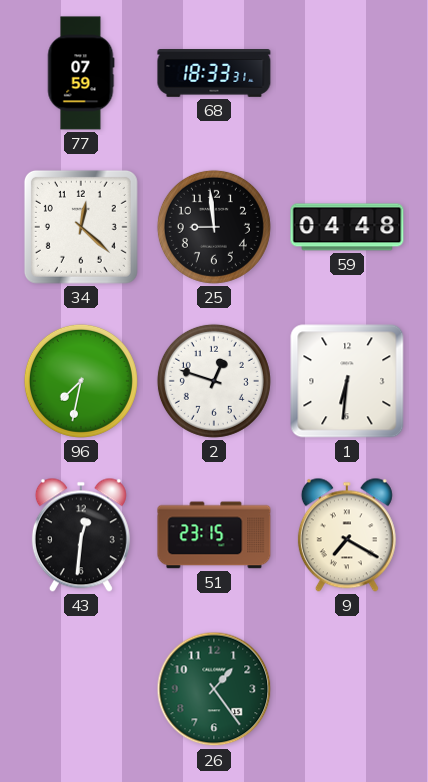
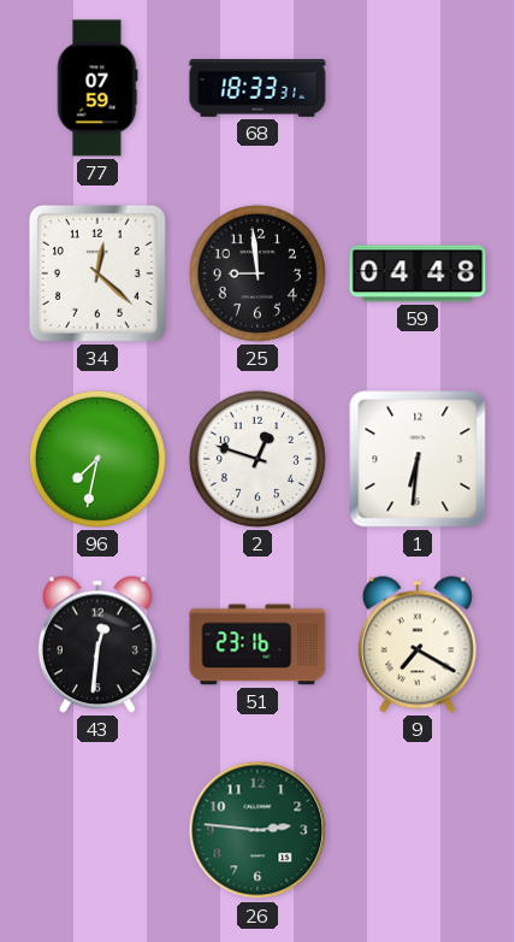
51: 23:15 -> 23:16 (257, 644)
26: 1:24 -> 2:46 (257, 830)
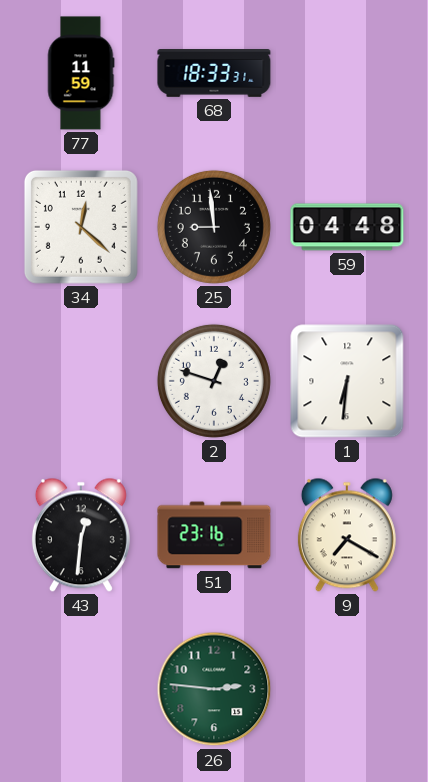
77: 07:59 -> 11:59 (81, 73)
96: 7:32 -> none (97, 459)
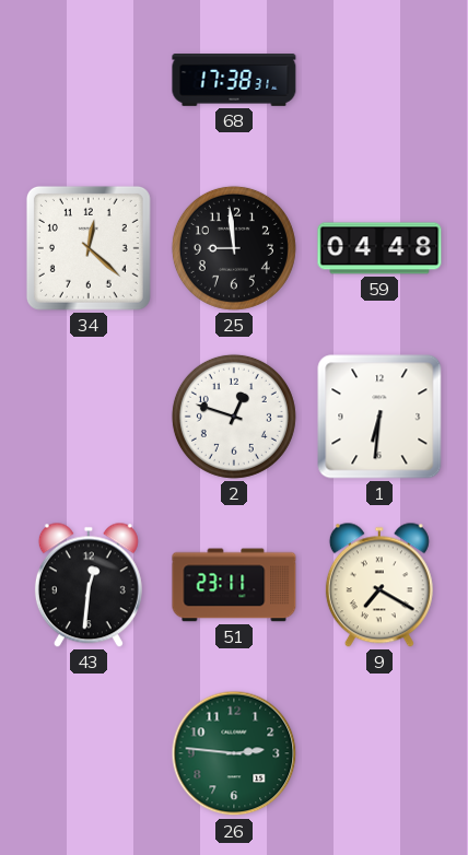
77: 11:59 -> none (81, 73)
68: 18:33 -> 17:38 (234, 80)
51: 23:16 -> 23:11 (234, 585)
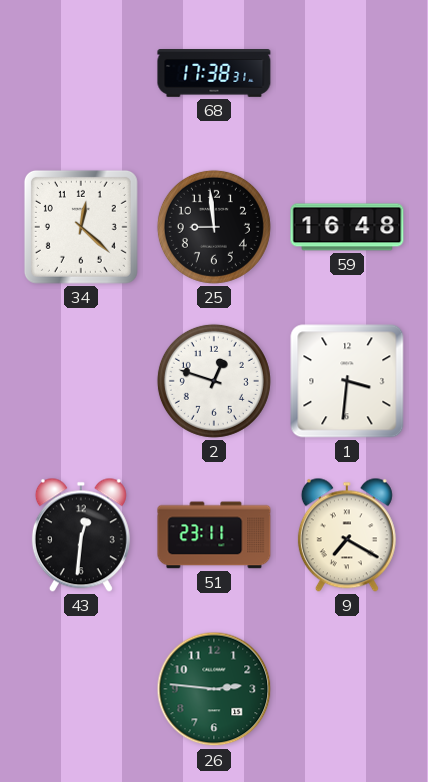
59: 04:48 -> 16:48 (347, 227)
1: 6:31 -> 3:31 (347, 381)
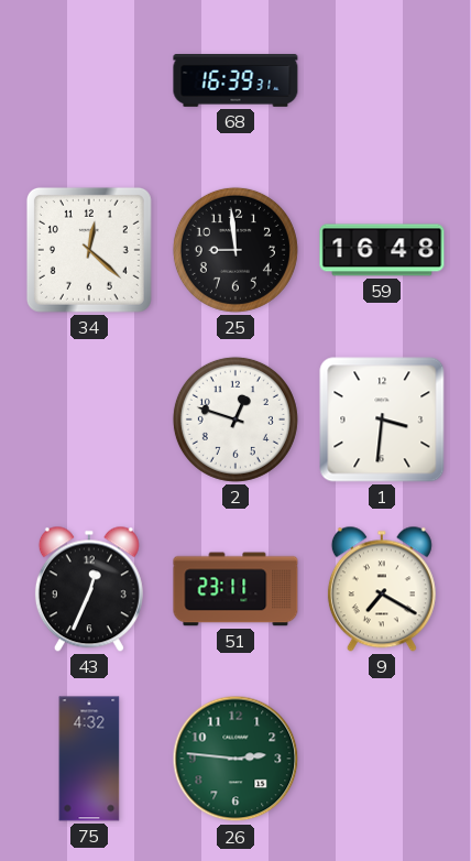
68: 17:38 -> 16:39 (235, 80)
43: 12:31 -> 12:34 (89, 589)
75: none -> 4:32 (89, 759)
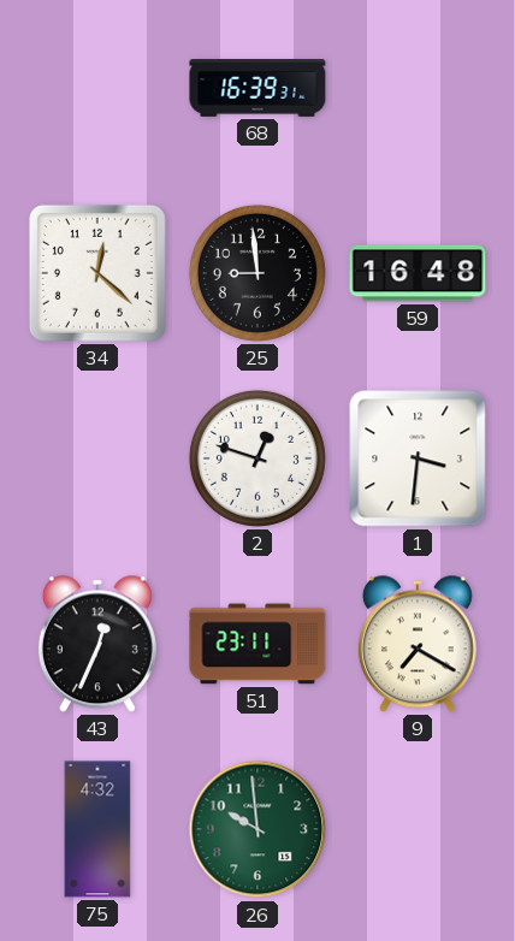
26: 2:46 -> 9:59 (257, 829)
